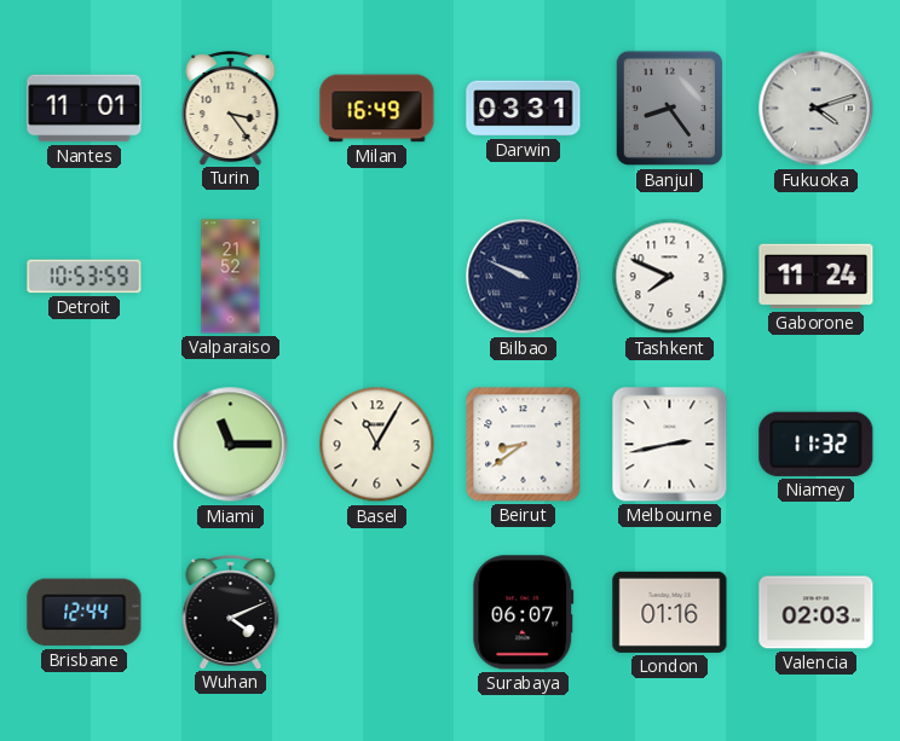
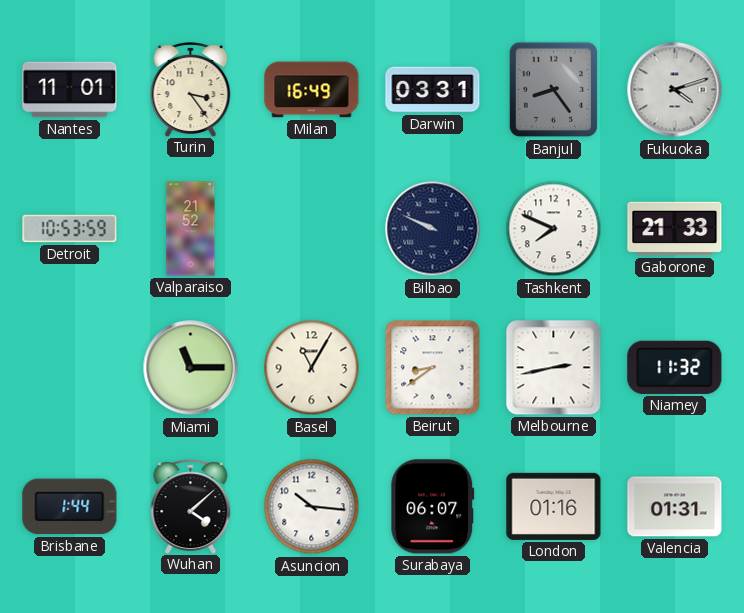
Gaborone: 11:24 -> 21:33 (675, 229)
Brisbane: 12:44 -> 1:44 (70, 507)
Wuhan: 4:11 -> 4:08 (191, 506)
Asuncion: none -> 10:16 (312, 507)
Valencia: 02:03 -> 01:31 (675, 507)
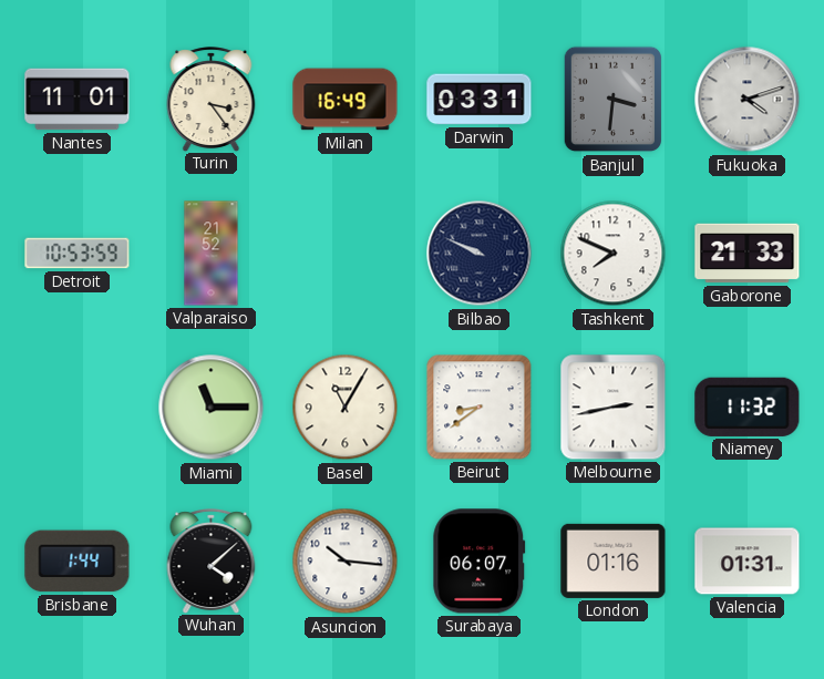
Banjul: 8:24 -> 3:31 (614, 100)
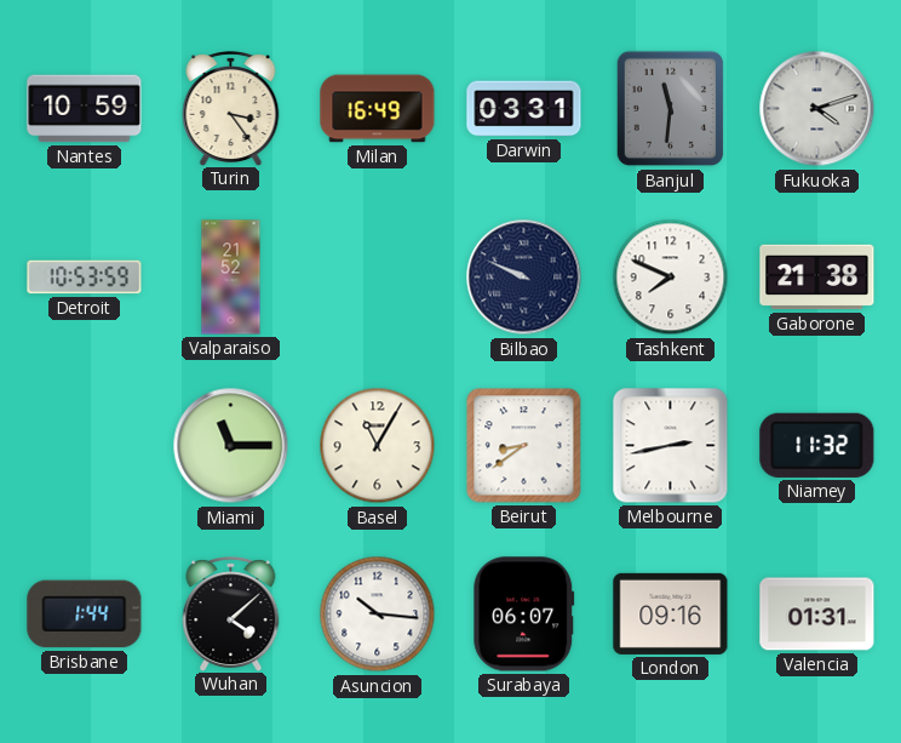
Nantes: 11:01 -> 10:59 (85, 109)
Banjul: 3:31 -> 11:31 (671, 109)
Gaborone: 21:33 -> 21:38 (817, 278)
London: 01:16 -> 09:16 (671, 613)
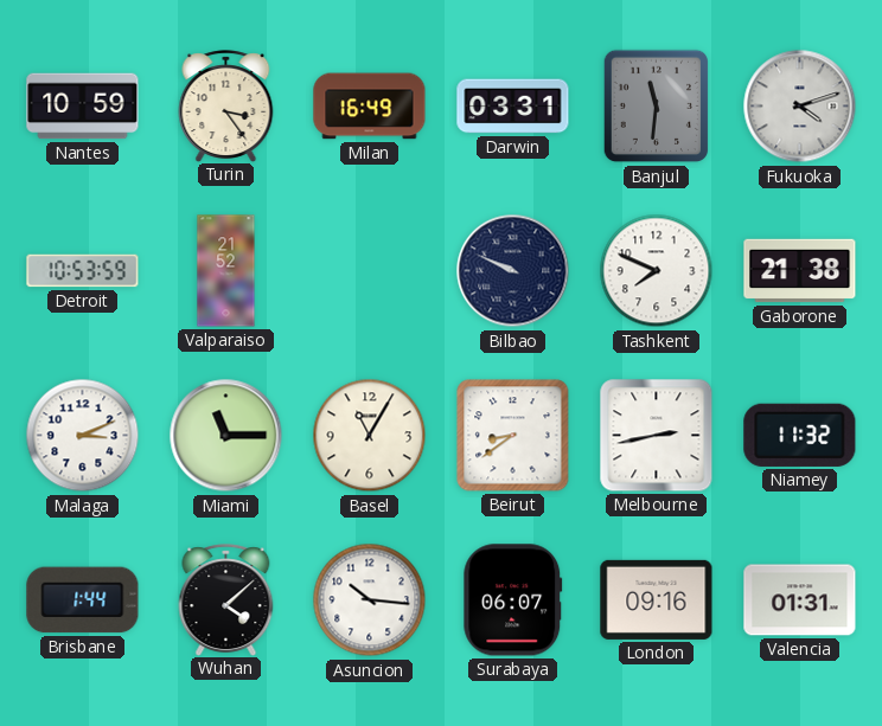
Malaga: none -> 3:11 (83, 436)
